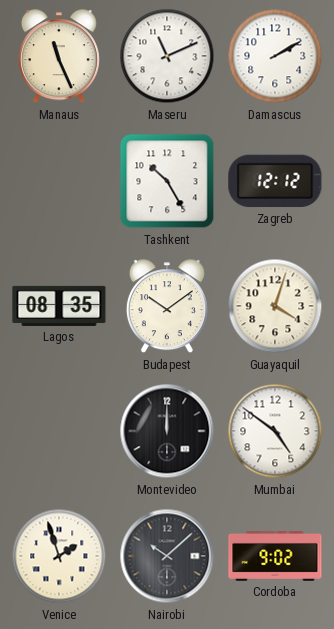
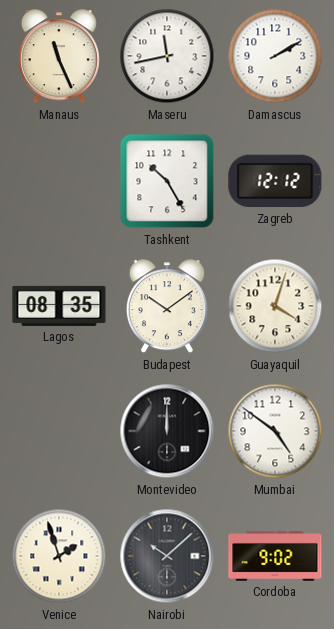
Maseru: 11:11 -> 11:43 (167, 56)
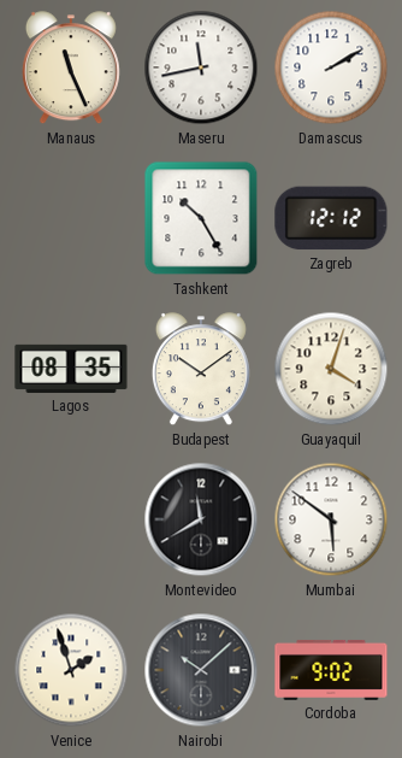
Montevideo: 12:00 -> 11:40 (201, 519)
Mumbai: 4:51 -> 5:51 (331, 519)
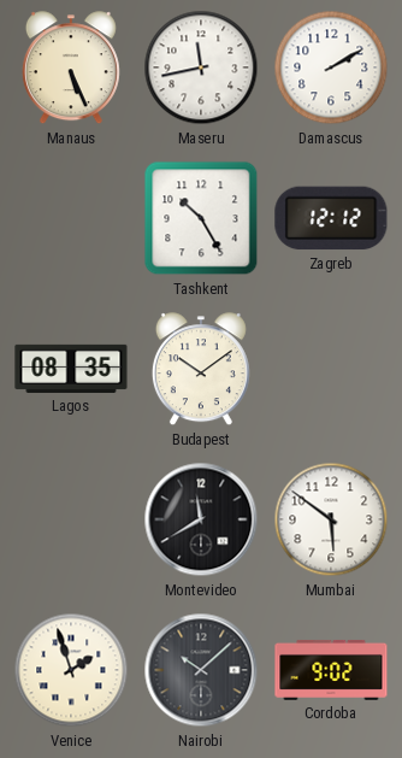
Manaus: 11:26 -> 5:26 (71, 69)
Guayaquil: 4:03 -> none (331, 369)
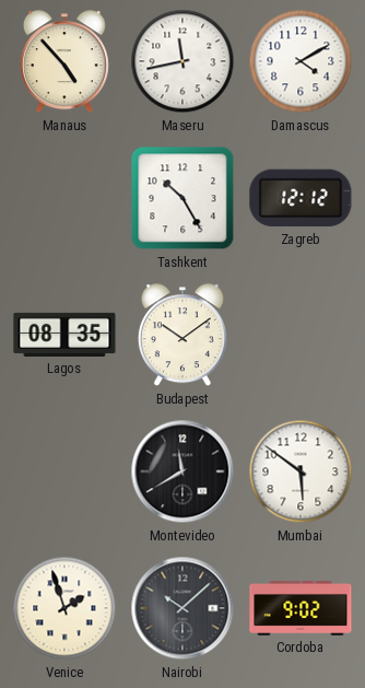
Manaus: 5:26 -> 4:53 (64, 62)
Damascus: 2:10 -> 4:10 (301, 61)
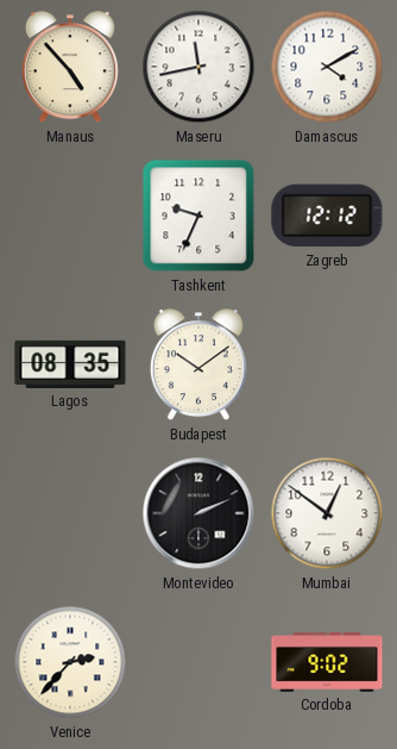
Tashkent: 10:25 -> 9:34 (198, 216)
Montevideo: 11:40 -> 2:11 (198, 513)
Mumbai: 5:51 -> 12:51 (327, 513)
Venice: 1:57 -> 2:37 (70, 662)
Nairobi: 10:08 -> none (182, 608)
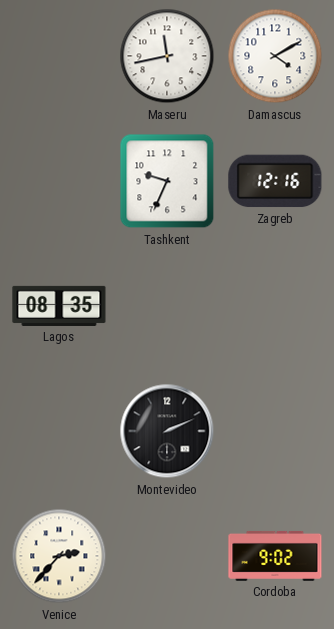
Manaus: 4:53 -> none (70, 68)
Zagreb: 12:12 -> 12:16 (275, 181)
Budapest: 10:09 -> none (198, 366)
Mumbai: 12:51 -> none (327, 513)
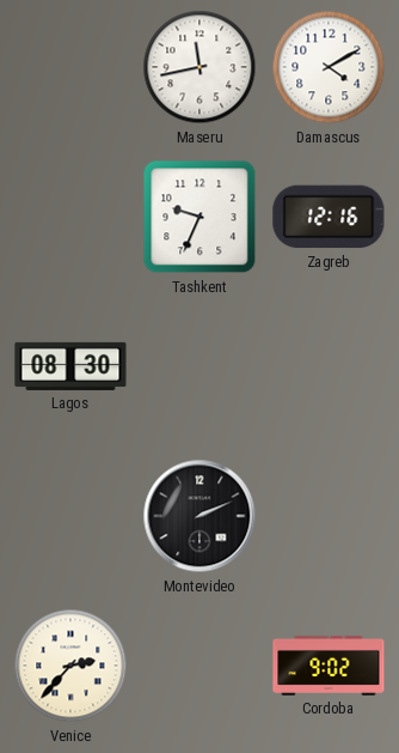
Lagos: 08:35 -> 08:30 (70, 366)
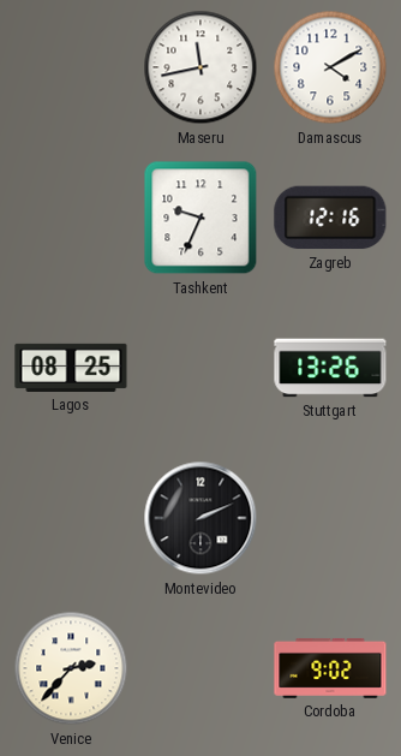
Lagos: 08:30 -> 08:25 (71, 368)
Stuttgart: none -> 13:26 (330, 368)
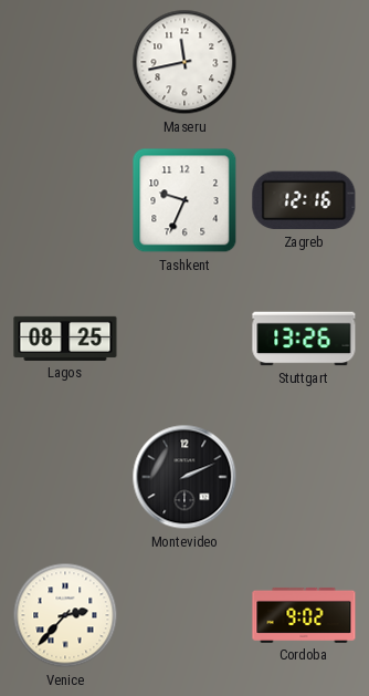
Damascus: 4:10 -> none (330, 67)
